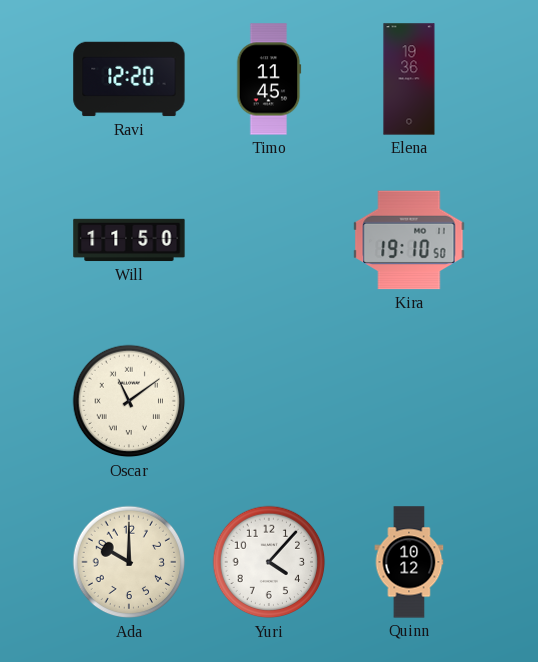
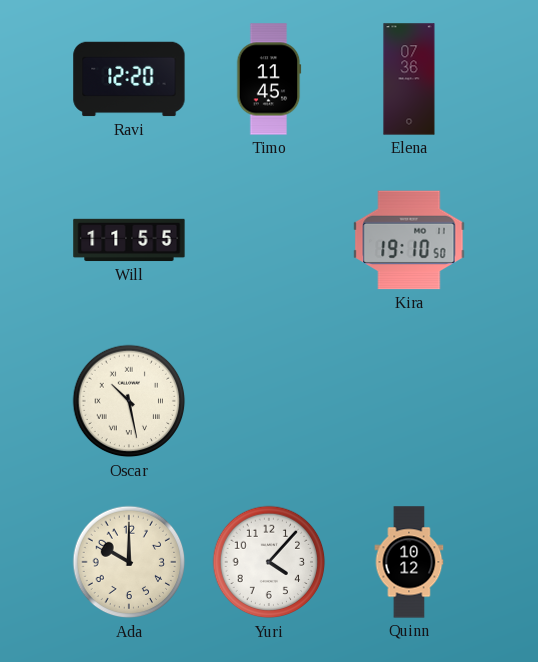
Elena: 19:36 -> 07:36 (409, 79)
Will: 11:50 -> 11:55 (129, 240)
Oscar: 11:09 -> 10:28 (129, 401)
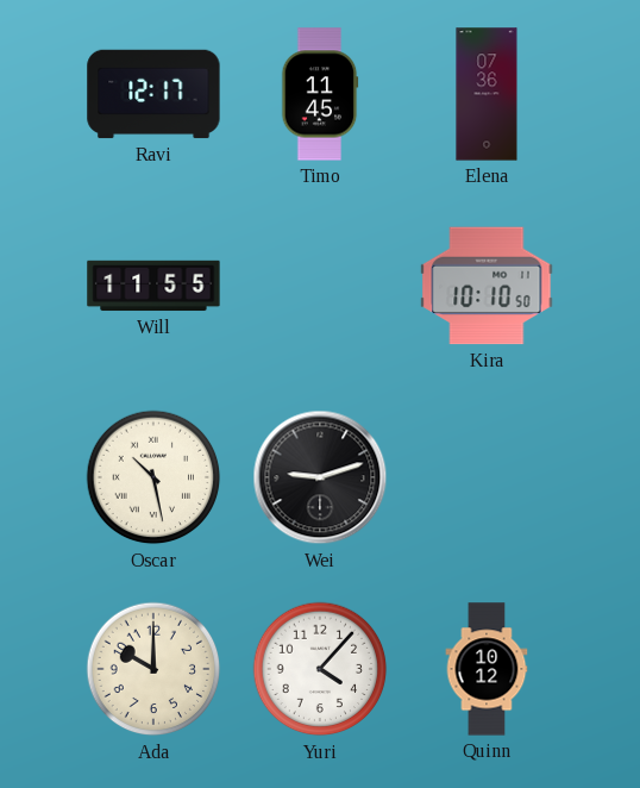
Ravi: 12:20 -> 12:17 (153, 94)
Kira: 19:10 -> 10:10 (487, 286)
Wei: none -> 9:12 (320, 477)
